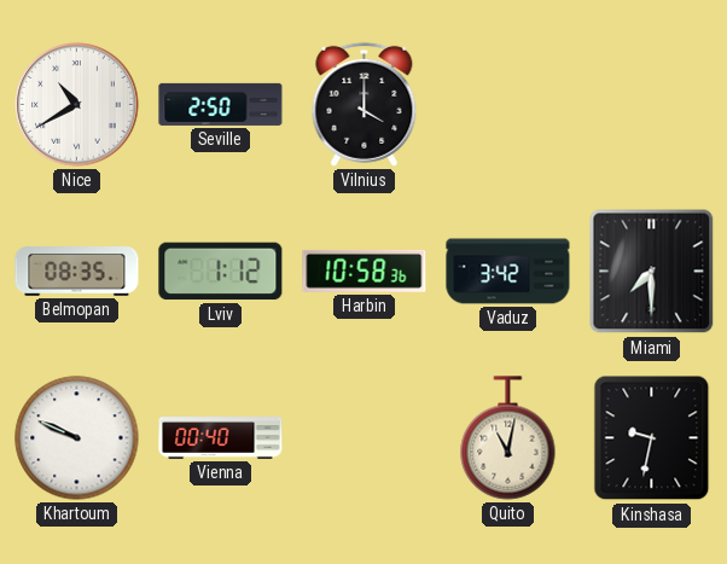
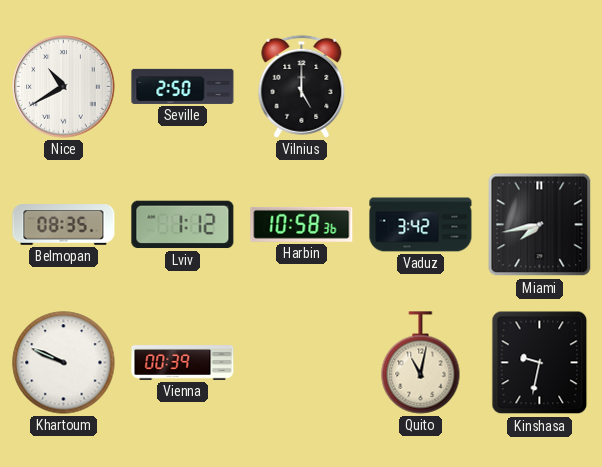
Vilnius: 4:00 -> 5:00 (302, 86)
Miami: 7:30 -> 7:43 (540, 225)
Vienna: 00:40 -> 00:39 (183, 363)
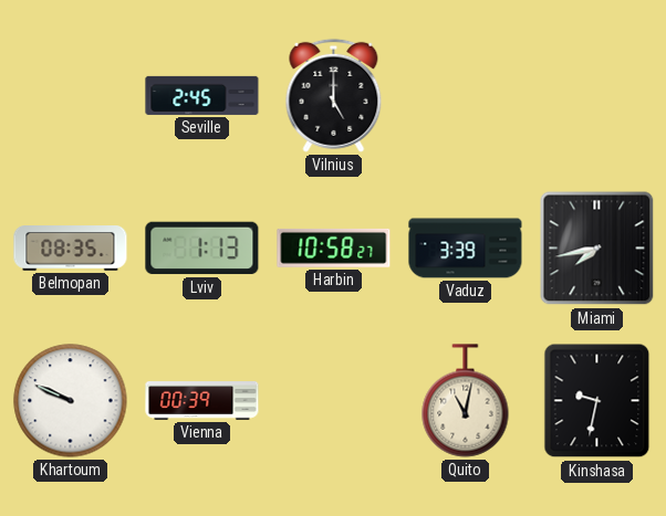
Nice: 10:40 -> none (64, 87)
Seville: 2:50 -> 2:45 (202, 95)
Lviv: 1:12 -> 1:13 (202, 249)
Harbin: 10:58:36 -> 10:58:27 (334, 248)
Vaduz: 3:42 -> 3:39 (466, 249)
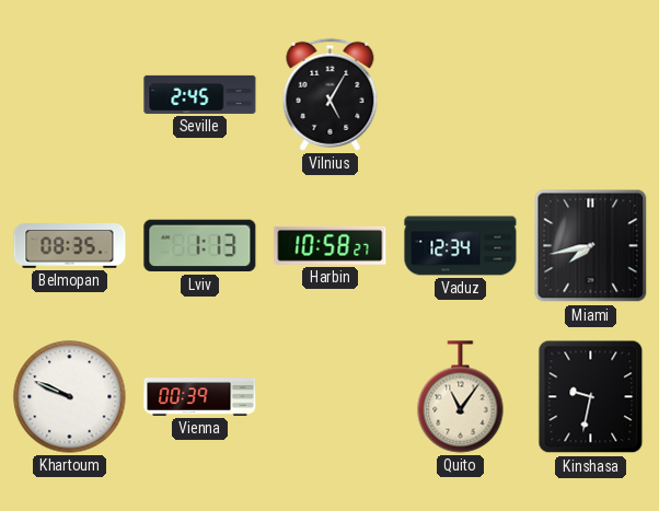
Vilnius: 5:00 -> 5:05 (331, 94)
Vaduz: 3:39 -> 12:34 (461, 246)
Quito: 11:02 -> 11:06 (461, 397)
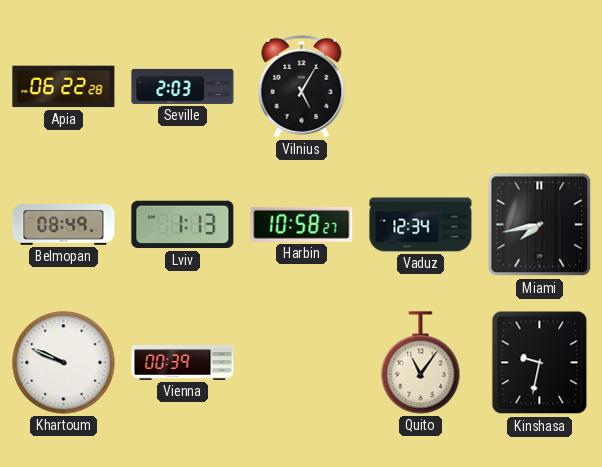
Apia: none -> 06:22 (64, 87)
Seville: 2:45 -> 2:03 (183, 86)
Belmopan: 08:35 -> 08:49 (64, 225)
